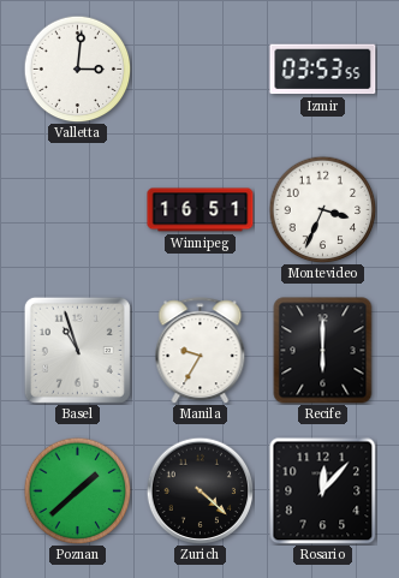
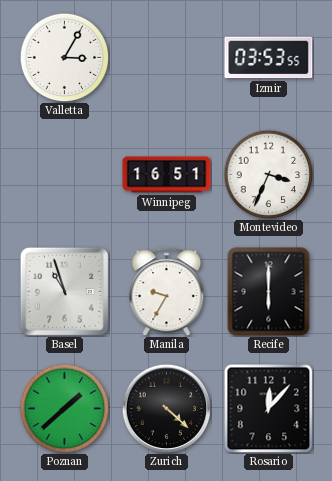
Valletta: 3:01 -> 3:05 (64, 57)
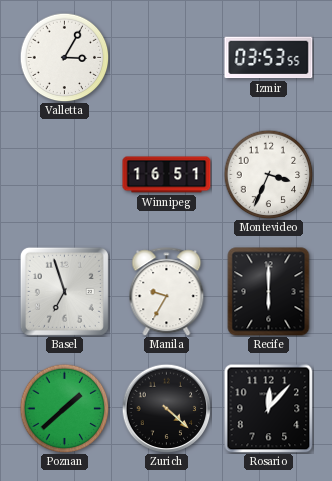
Basel: 10:57 -> 6:57 (64, 291)
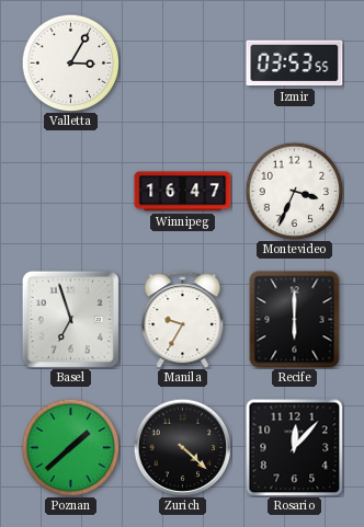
Winnipeg: 16:51 -> 16:47 (183, 192)
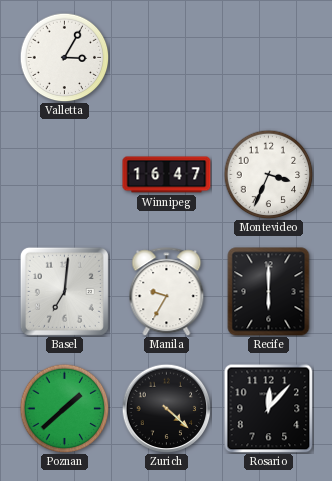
Izmir: 03:53 -> none (295, 64)
Basel: 6:57 -> 7:01 (64, 291)
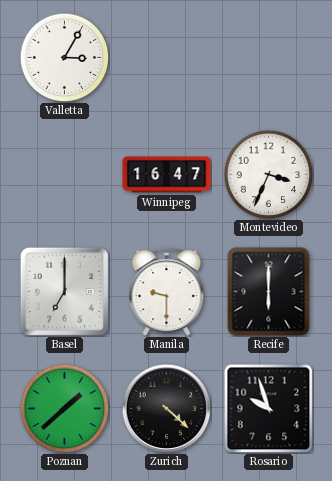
Basel: 7:01 -> 7:00 (64, 291)
Manila: 9:35 -> 9:30 (167, 292)
Rosario: 12:07 -> 9:57 (268, 408)
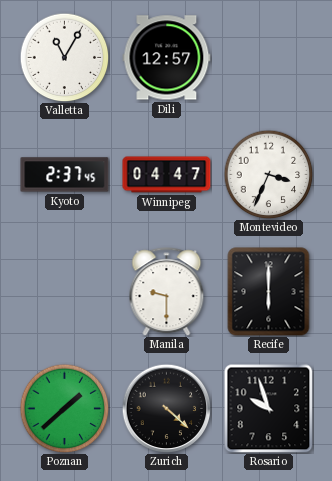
Valletta: 3:05 -> 11:05 (64, 57)
Dili: none -> 12:57 (167, 58)
Kyoto: none -> 2:37 (65, 175)
Winnipeg: 16:47 -> 04:47 (167, 175)
Basel: 7:00 -> none (64, 291)
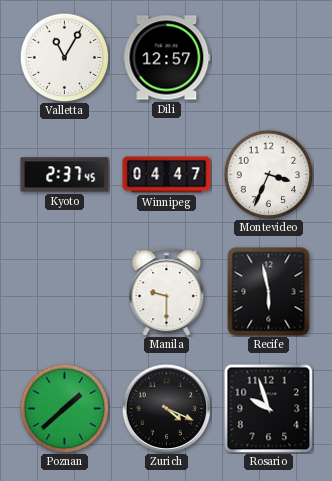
Recife: 6:00 -> 5:58 (269, 292)
Zurich: 4:22 -> 4:19 (166, 408)
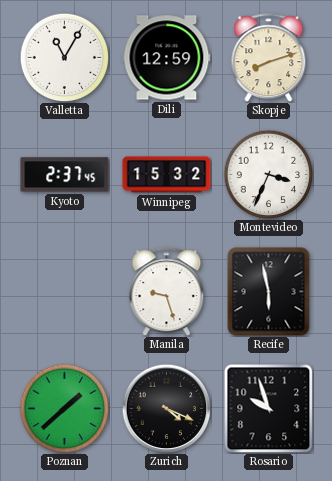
Dili: 12:57 -> 12:59 (167, 58)
Skopje: none -> 8:12 (269, 58)
Winnipeg: 04:47 -> 15:32 (167, 175)
Manila: 9:30 -> 9:27 (167, 292)
